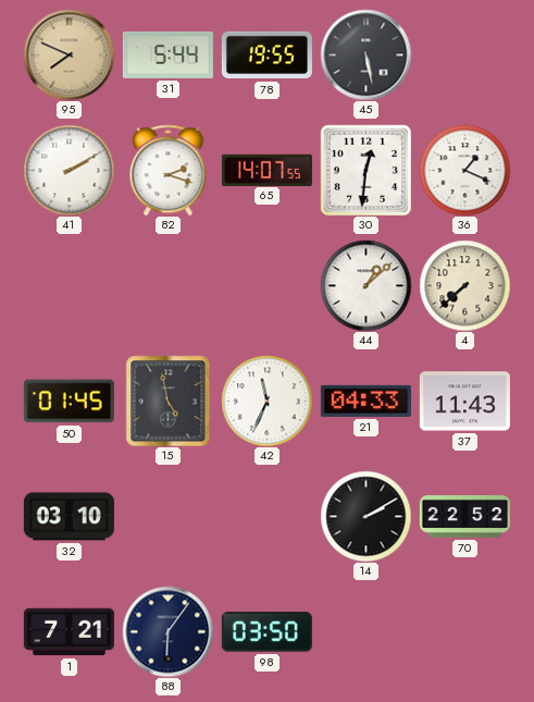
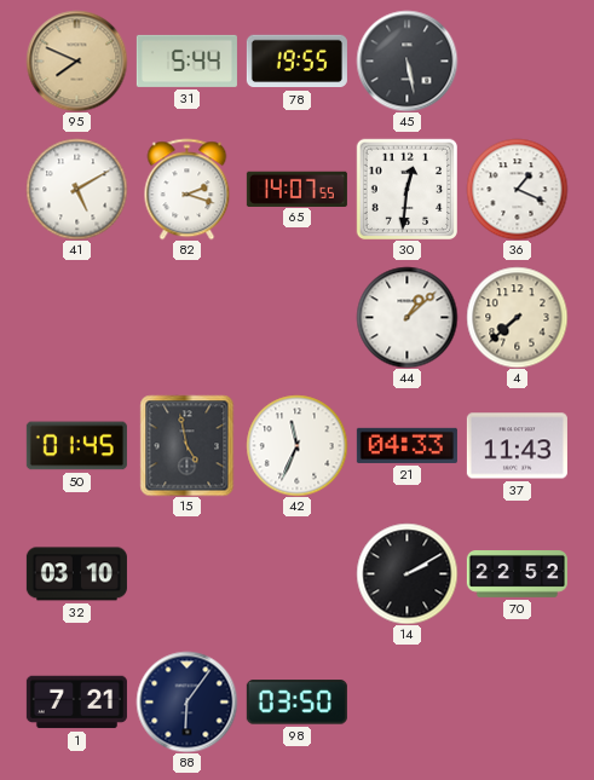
41: 2:10 -> 5:10 (76, 189)
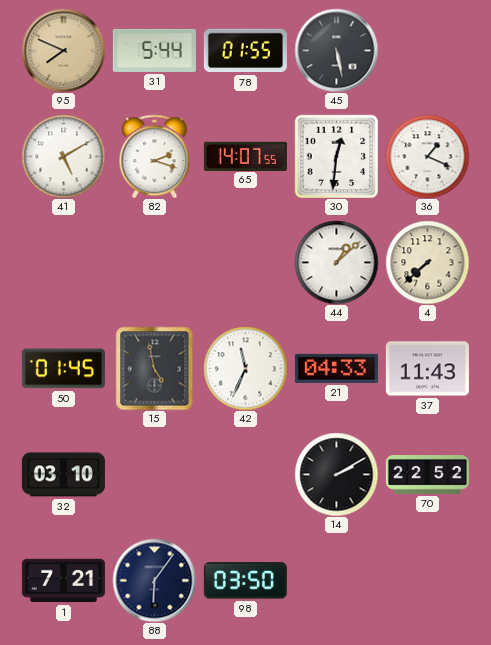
78: 19:55 -> 01:55 (245, 51)
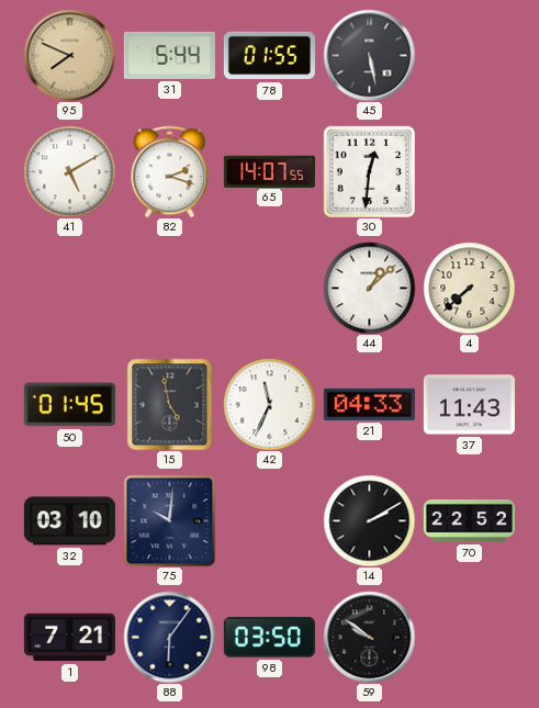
36: 1:19 -> none (427, 156)
75: none -> 10:01 (169, 520)
59: none -> 9:51 (369, 637)
